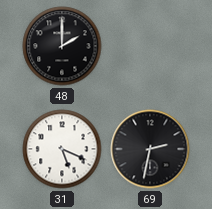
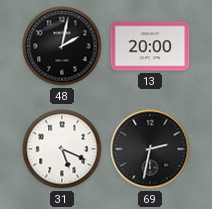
48: 2:00 -> 2:02 (62, 46)
13: none -> 20:00 (150, 46)
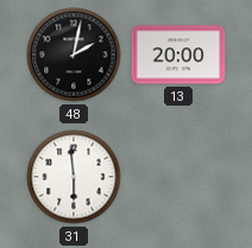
31: 5:19 -> 5:59 (74, 177)
69: 2:32 -> none (150, 149)
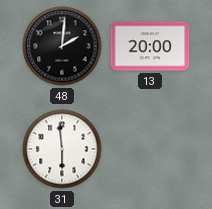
48: 2:02 -> 2:01 (62, 46)
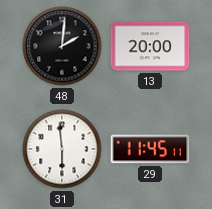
29: none -> 11:45 (150, 149)
